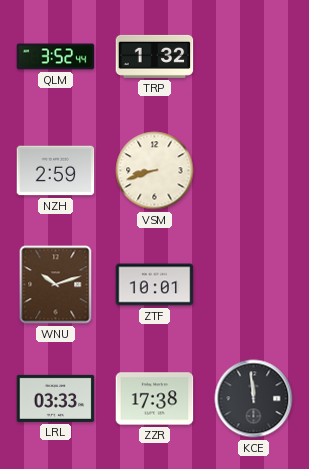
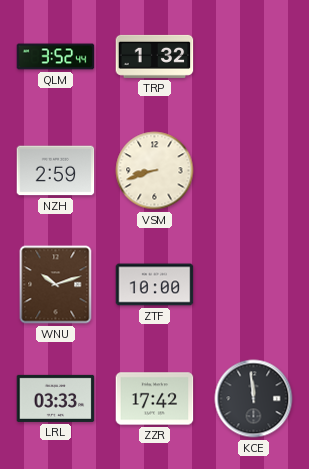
ZTF: 10:01 -> 10:00 (155, 285)
ZZR: 17:38 -> 17:42 (155, 399)
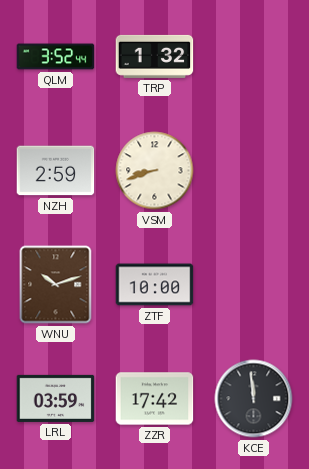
LRL: 03:33 -> 03:59 (56, 398)
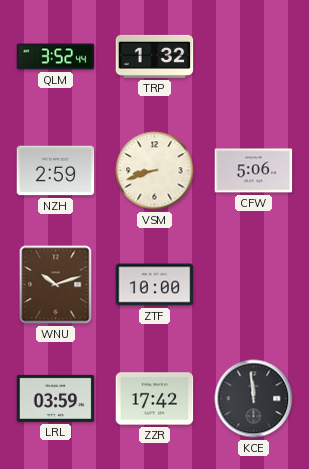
CFW: none -> 5:06 (254, 171)
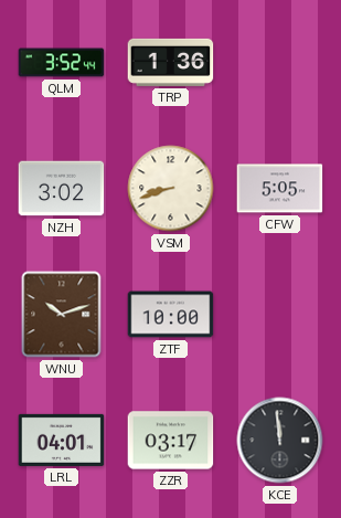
TRP: 1:32 -> 1:36 (171, 62)
NZH: 2:59 -> 3:02 (62, 189)
CFW: 5:06 -> 5:05 (280, 189)
LRL: 03:59 -> 04:01 (62, 440)
ZZR: 17:42 -> 03:17 (171, 441)
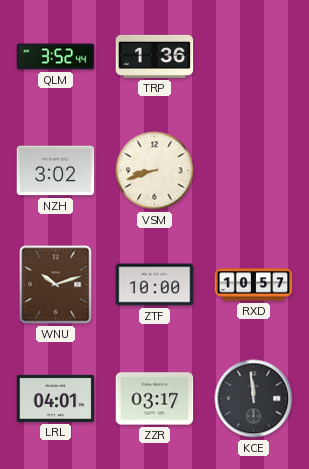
CFW: 5:05 -> none (280, 189)
RXD: none -> 10:57 (254, 285)
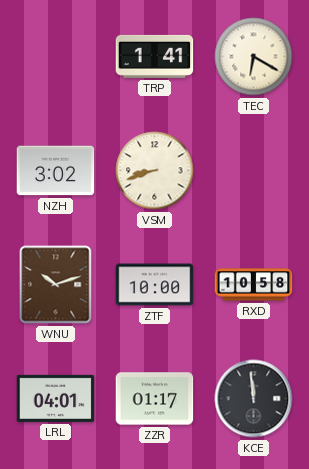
QLM: 3:52 -> none (56, 57)
TRP: 1:36 -> 1:41 (155, 56)
TEC: none -> 6:20 (254, 57)
RXD: 10:57 -> 10:58 (254, 285)
ZZR: 03:17 -> 01:17 (155, 399)
